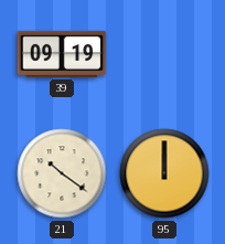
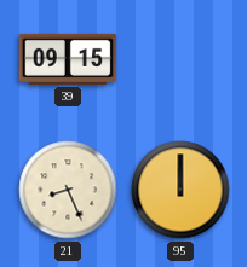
39: 09:19 -> 09:15 (68, 59)
21: 10:21 -> 8:26 (68, 190)
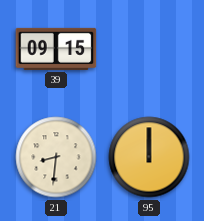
21: 8:26 -> 8:31 (56, 157)
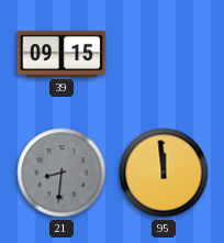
21 dial: cream -> grey (61, 173)
95: 12:00 -> 11:59 (164, 173)
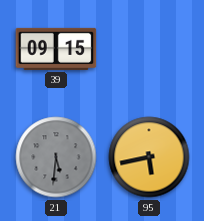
21: 8:31 -> 5:31 (56, 157)
95: 11:59 -> 5:43 (149, 157)
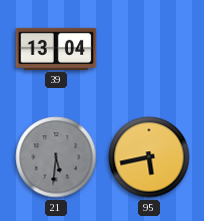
39: 09:15 -> 13:04 (56, 49)
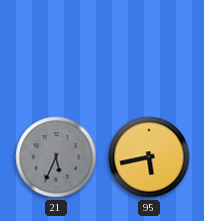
39: 13:04 -> none (56, 49)
21: 5:31 -> 5:34 (56, 157)
